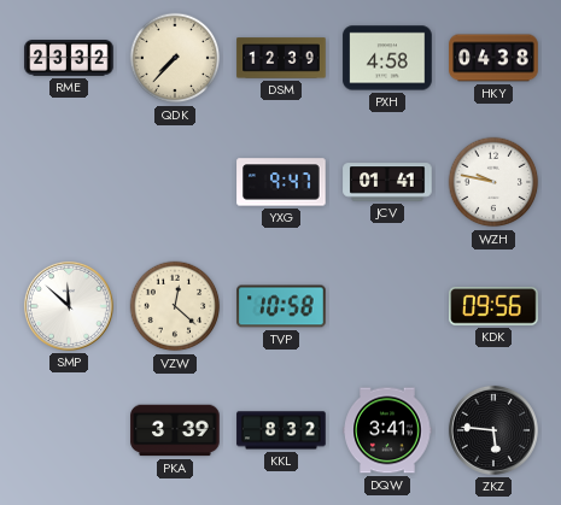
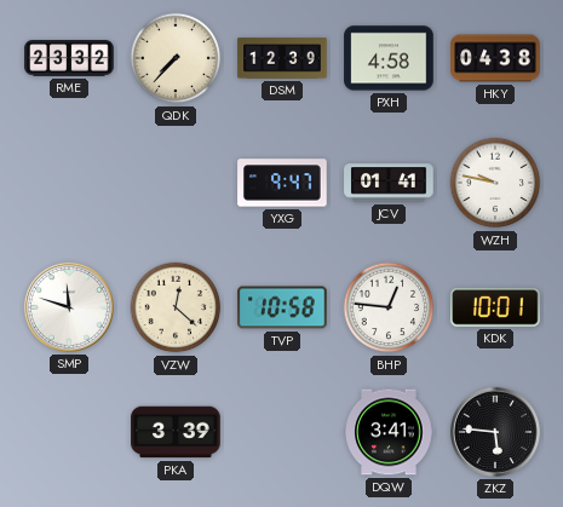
SMP: 11:52 -> 11:48 (69, 307)
BHP: none -> 12:46 (389, 307)
KDK: 09:56 -> 10:01 (495, 309)
KKL: 8:32 -> none (281, 430)
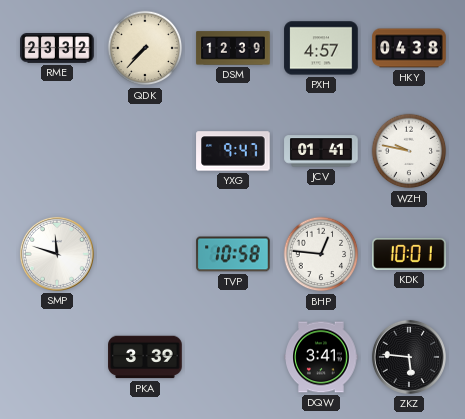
PXH: 4:58 -> 4:57 (321, 48)
VZW: 12:22 -> none (176, 307)
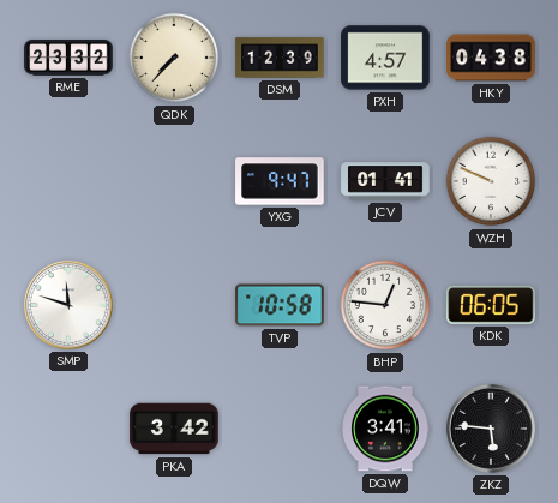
WZH: 9:47 -> 9:49 (491, 181)
KDK: 10:01 -> 06:05 (491, 306)
PKA: 3:39 -> 3:42 (174, 429)
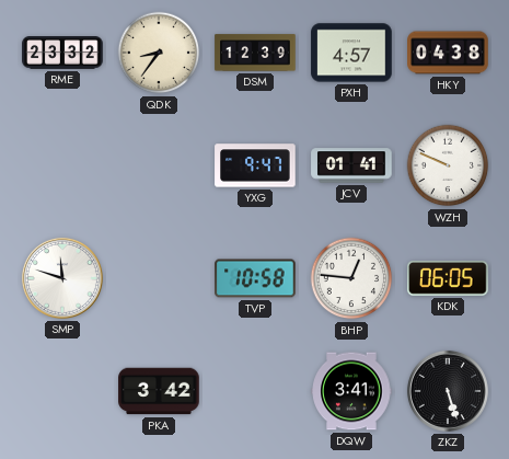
QDK: 7:37 -> 8:36 (159, 53)
ZKZ: 5:46 -> 5:27 (448, 391)
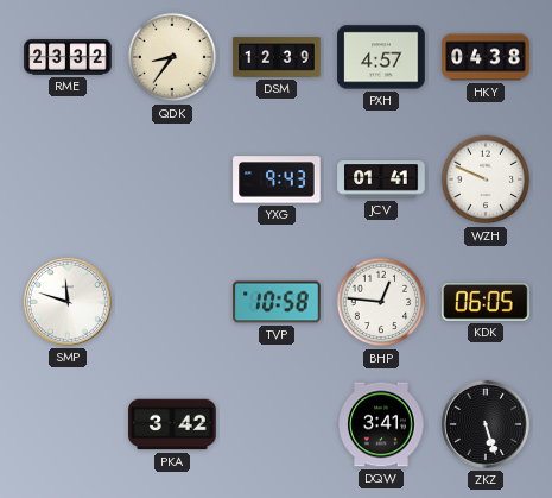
YXG: 9:47 -> 9:43 (277, 179)
